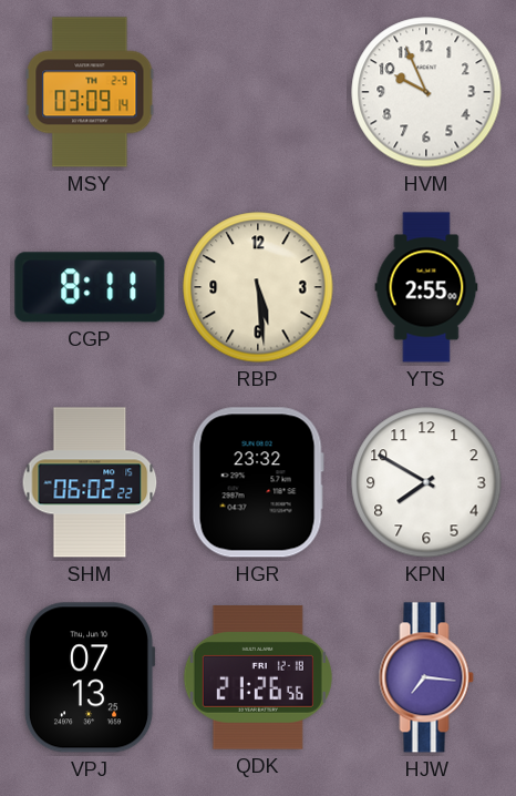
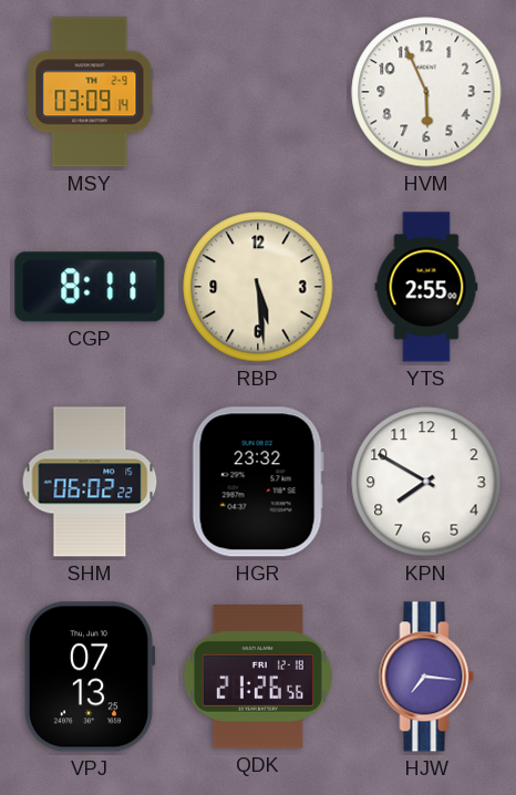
HVM: 9:56 -> 5:56 (426, 92)
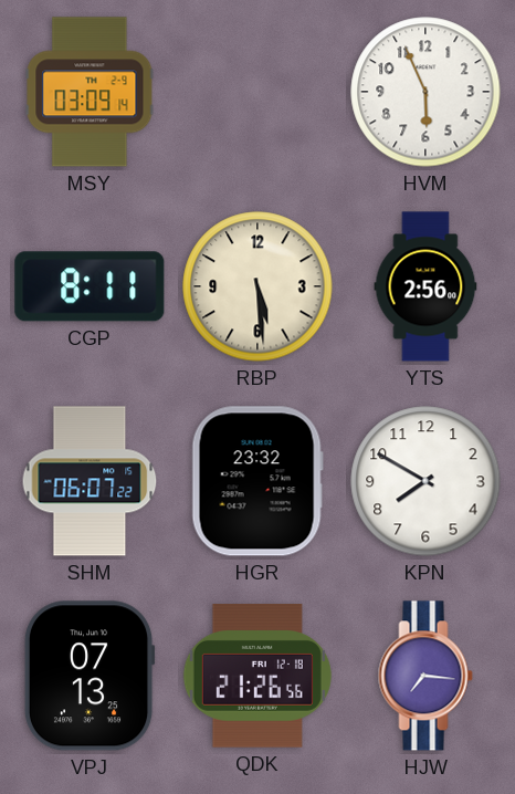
YTS: 2:55 -> 2:56 (425, 286)
SHM: 06:02 -> 06:07 (90, 481)
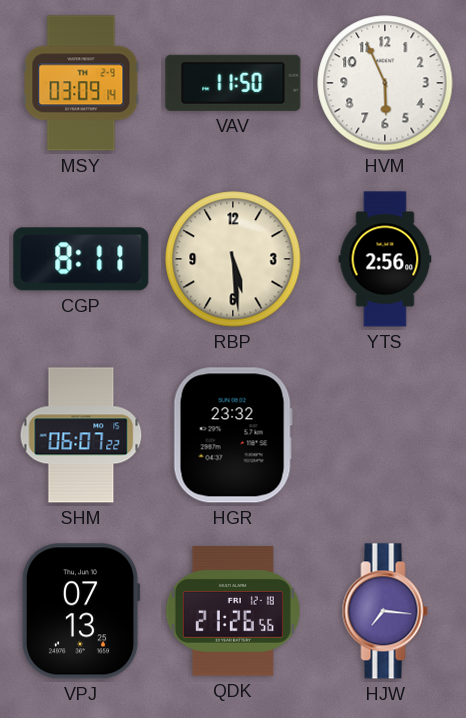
VAV: none -> 11:50 (233, 83)
KPN: 7:50 -> none (425, 481)
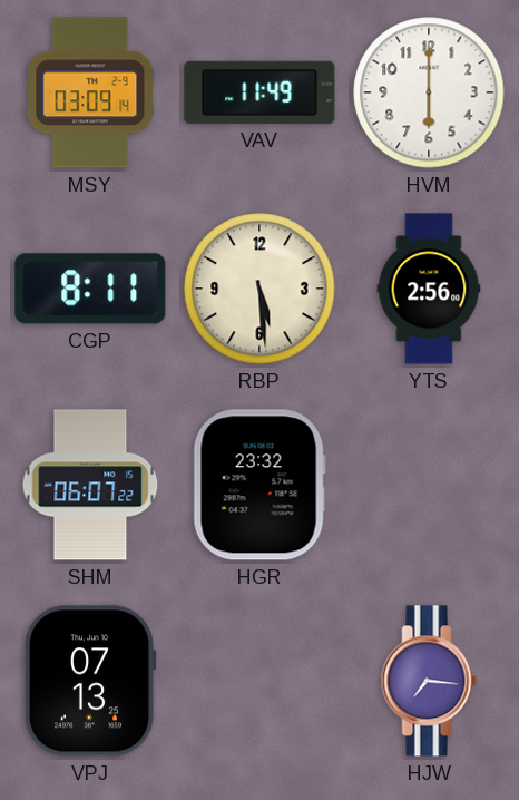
VAV: 11:50 -> 11:49 (259, 92)
HVM: 5:56 -> 6:00 (429, 92)
QDK: 21:26 -> none (233, 611)
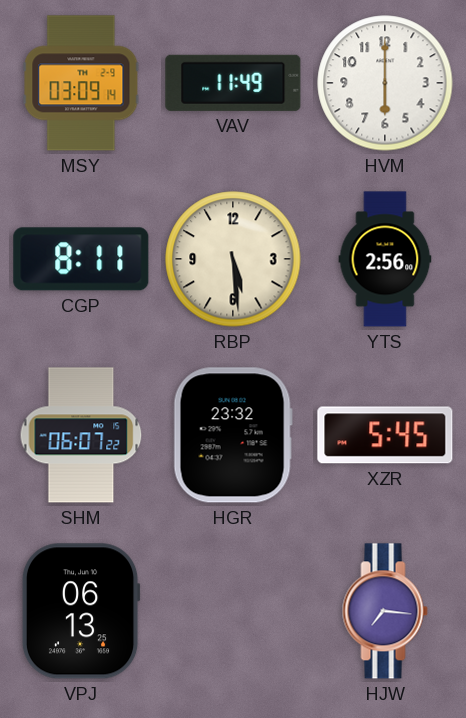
XZR: none -> 5:45 (385, 435)
VPJ: 07:13 -> 06:13 (81, 611)
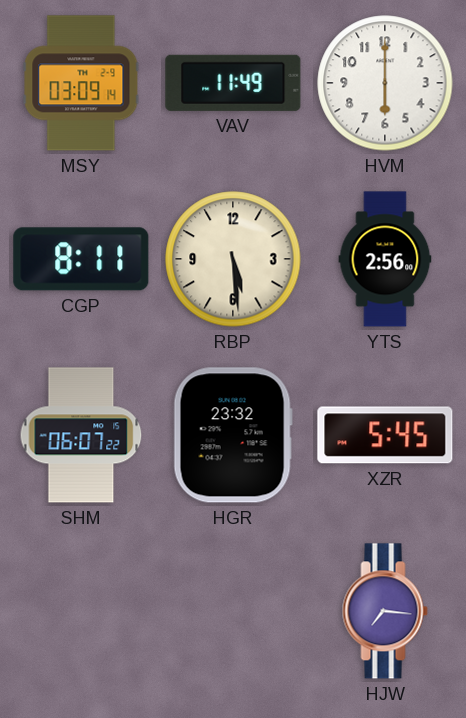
VPJ: 06:13 -> none (81, 611)
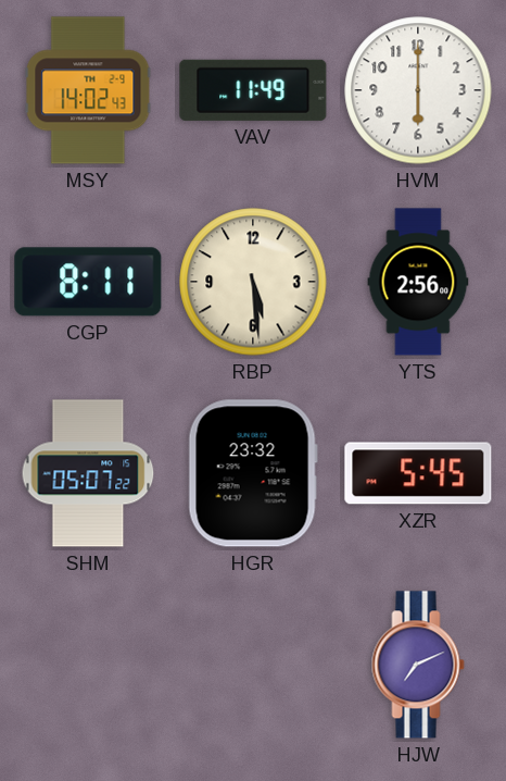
MSY: 03:09 -> 14:02 (88, 90)
SHM: 06:07 -> 05:07 (88, 473)
HJW: 7:16 -> 7:11 (418, 665)
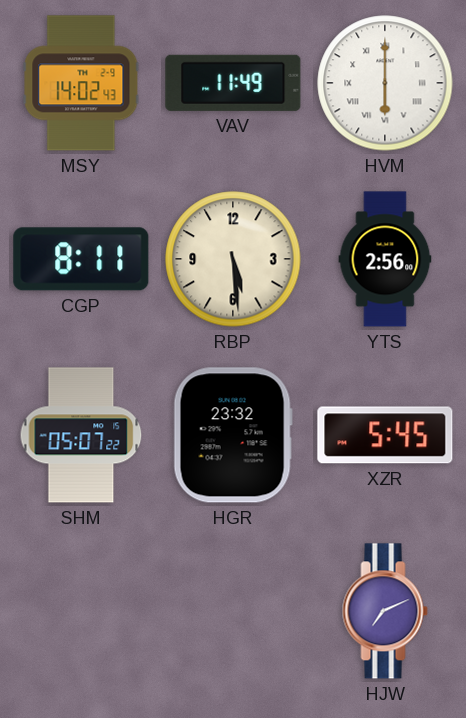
HVM numerals: Arabic -> Roman (385, 83)
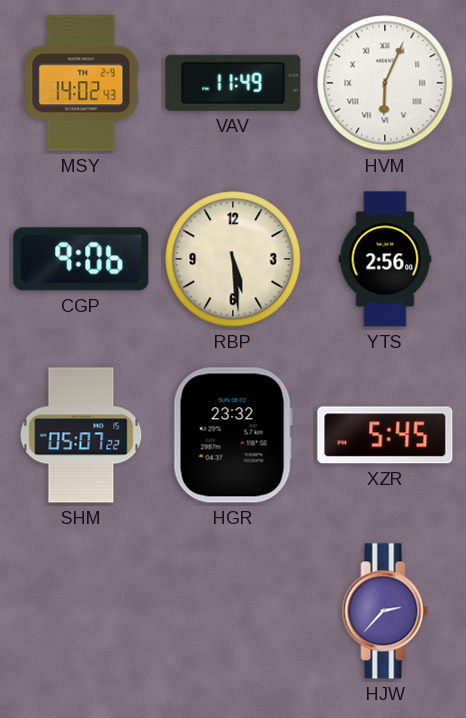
HVM: 6:00 -> 6:04 (385, 83)
CGP: 8:11 -> 9:06 (81, 259)
HJW: 7:11 -> 2:37 (385, 611)
